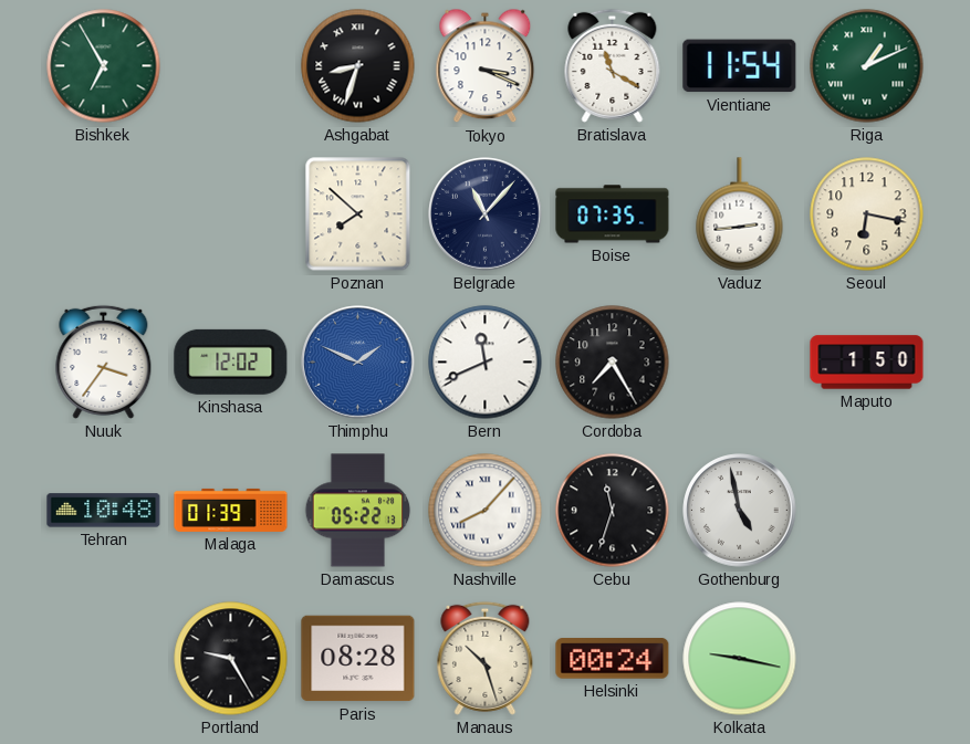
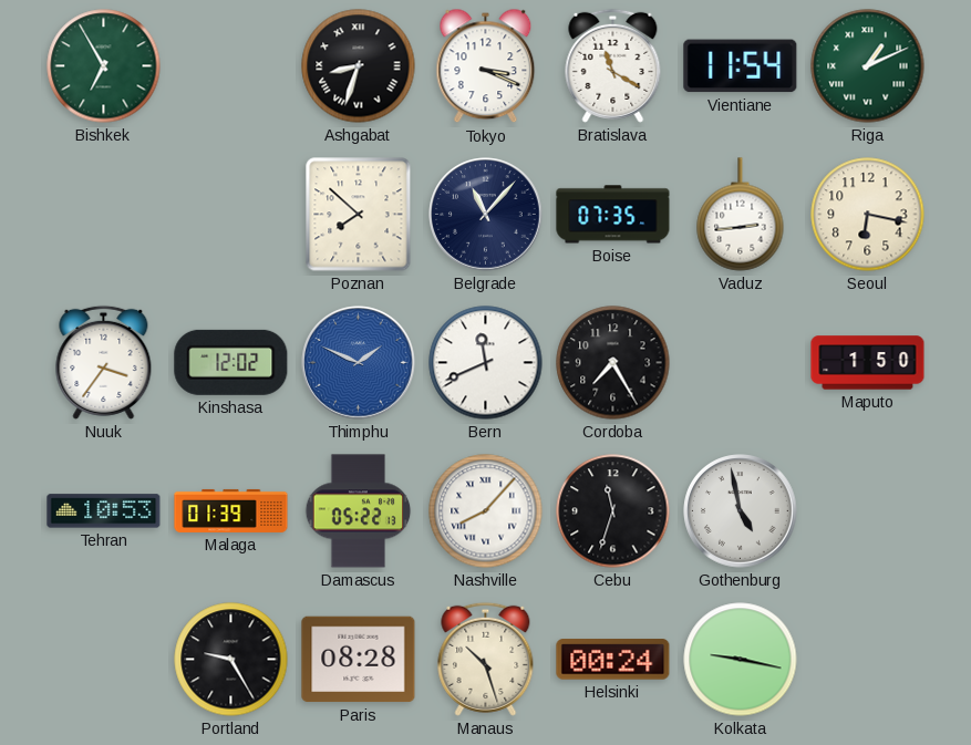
Tehran: 10:48 -> 10:53 (104, 511)
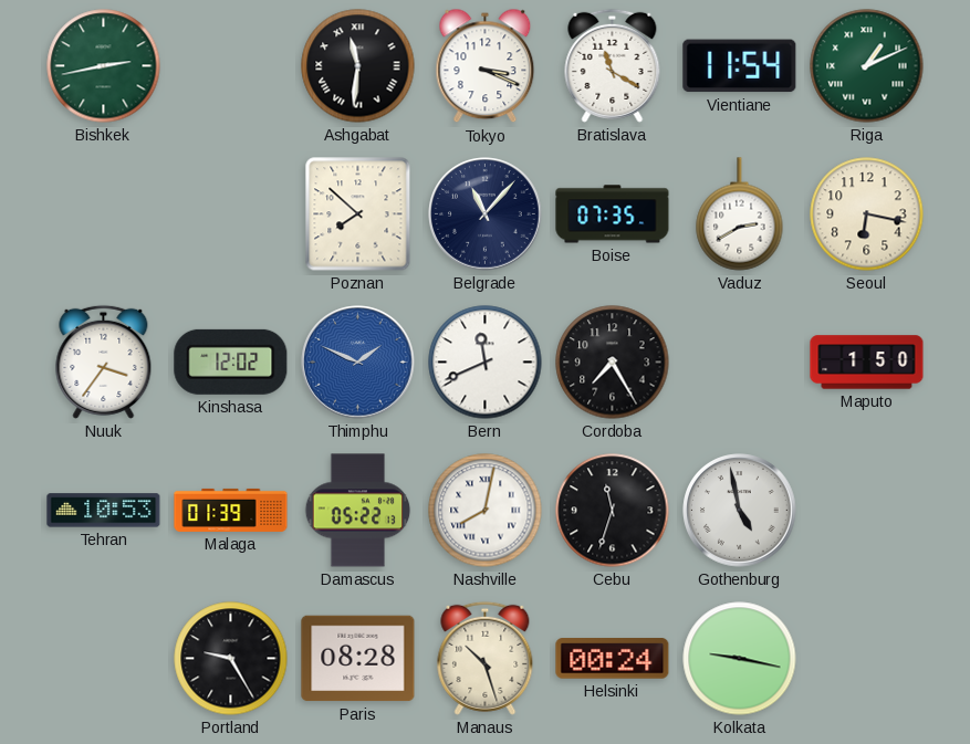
Bishkek: 6:55 -> 2:43 (104, 66)
Ashgabat: 8:33 -> 11:31 (358, 66)
Vaduz: 2:44 -> 2:40 (740, 214)
Nashville: 8:07 -> 8:02 (486, 511)
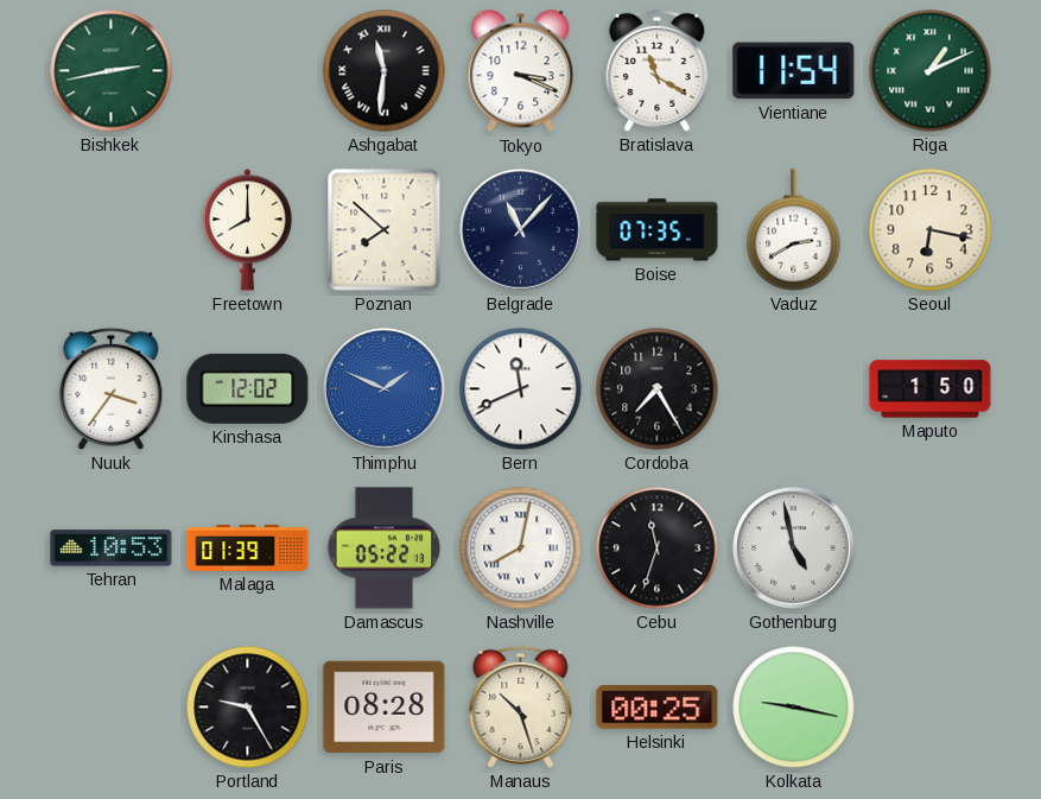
Freetown: none -> 8:00 (247, 230)
Helsinki: 00:24 -> 00:25 (658, 708)
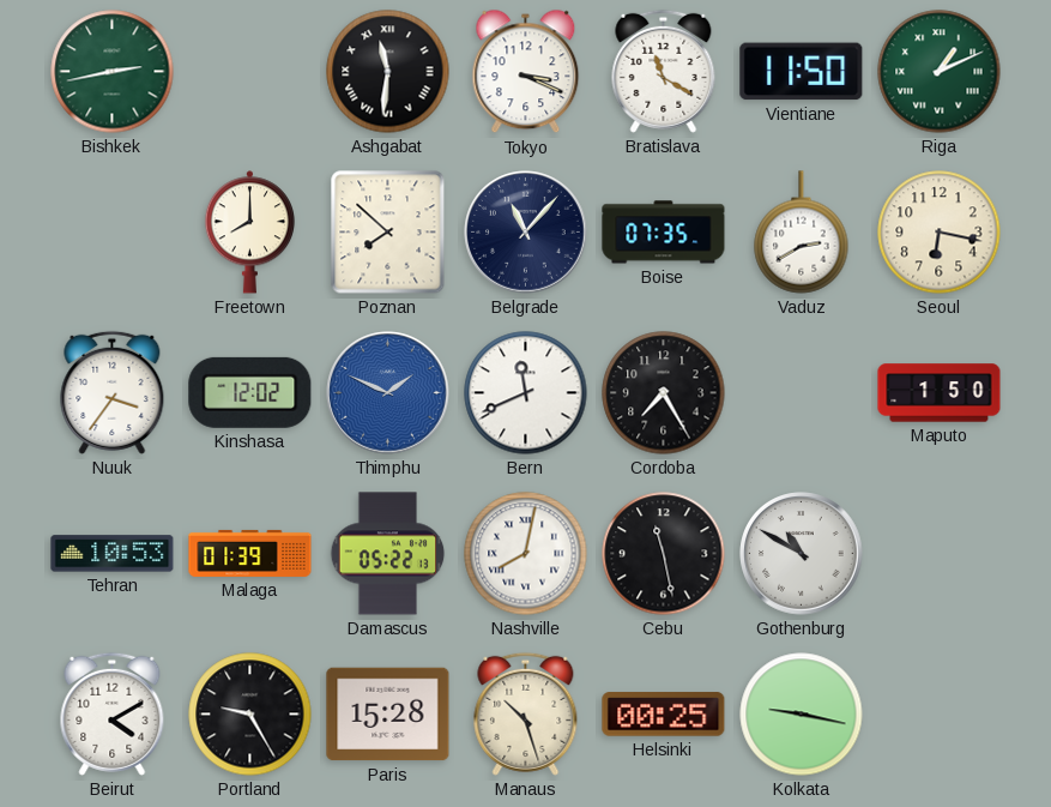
Vientiane: 11:54 -> 11:50 (802, 72)
Cebu: 11:33 -> 11:28 (664, 554)
Gothenburg: 4:58 -> 10:50 (802, 554)
Beirut: none -> 4:10 (113, 713)
Paris: 08:28 -> 15:28 (388, 715)
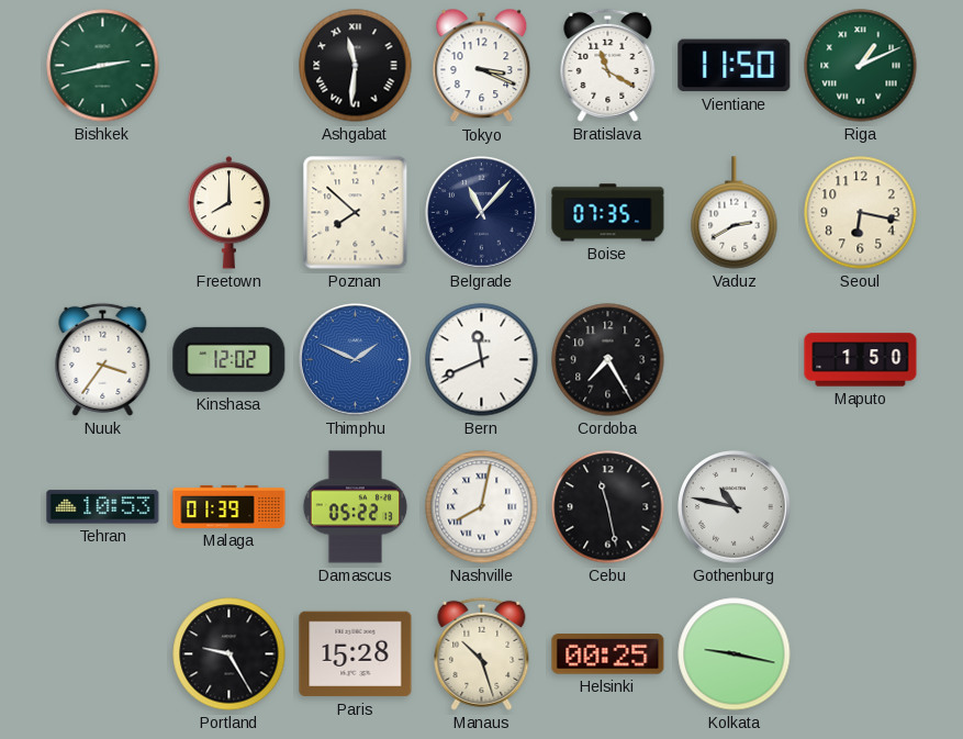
Gothenburg: 10:50 -> 10:47 (735, 507)
Beirut: 4:10 -> none (113, 713)
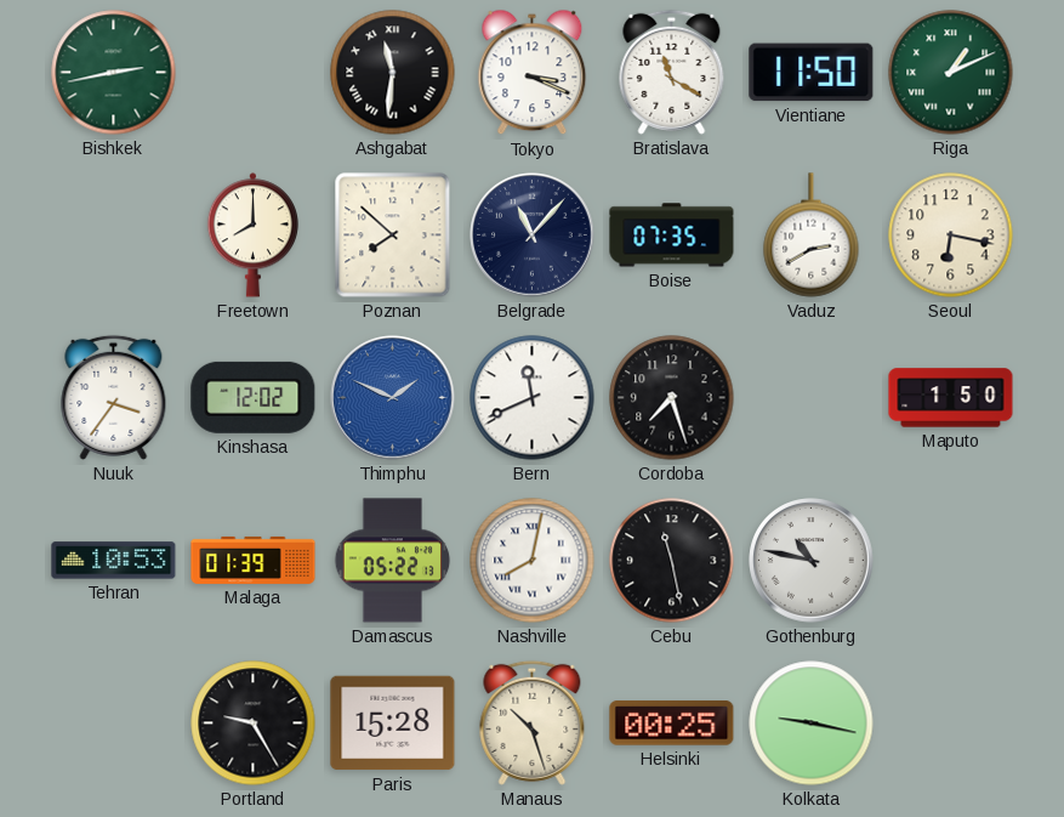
Cordoba: 7:25 -> 7:27 (672, 398)
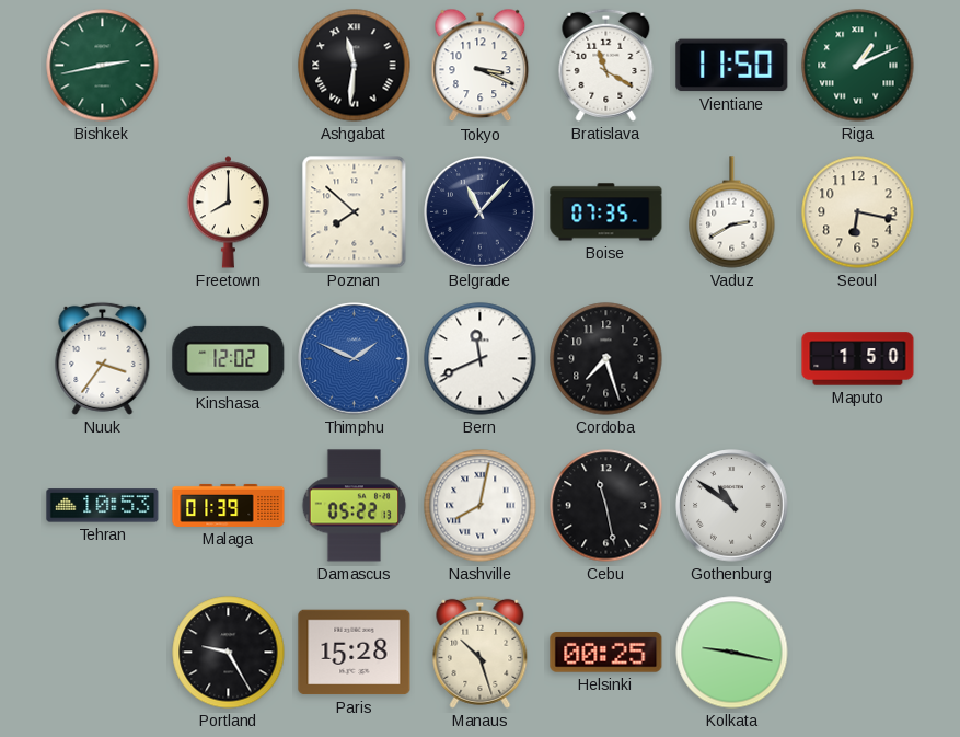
Gothenburg: 10:47 -> 10:51 (732, 506)
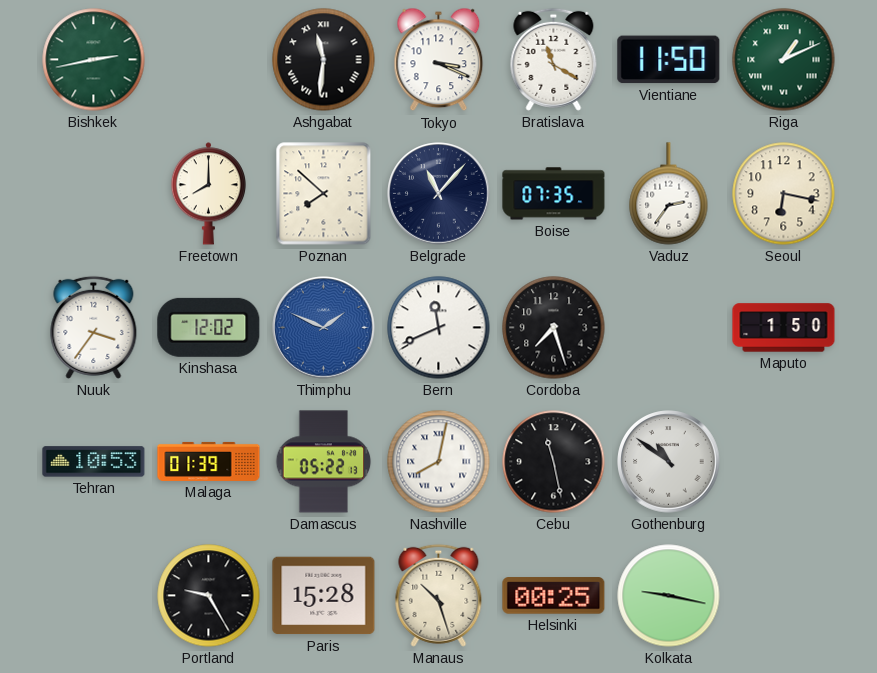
Vaduz: 2:40 -> 2:36 (669, 194)
